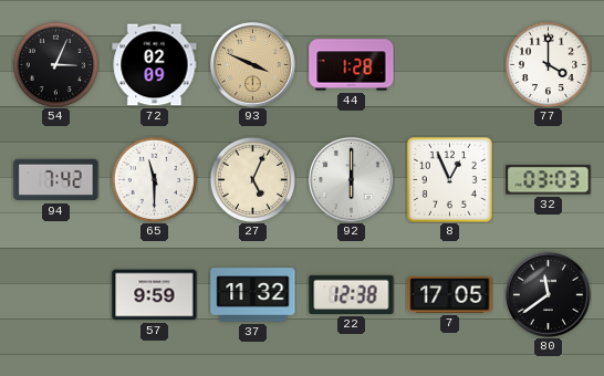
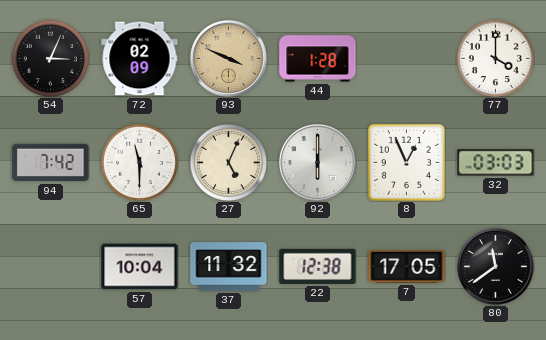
57: 9:59 -> 10:04 (140, 267)
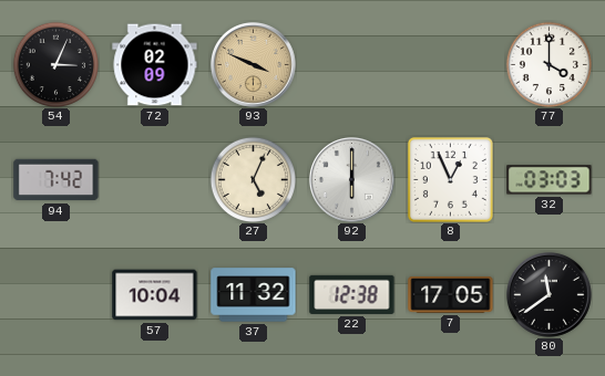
44: 1:28 -> none (318, 59)
65: 11:30 -> none (139, 162)
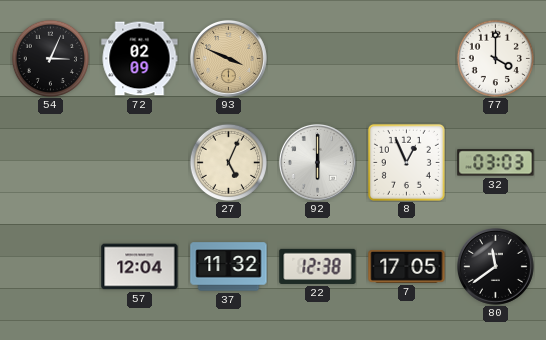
94: 7:42 -> none (57, 180)
57: 10:04 -> 12:04 (140, 267)
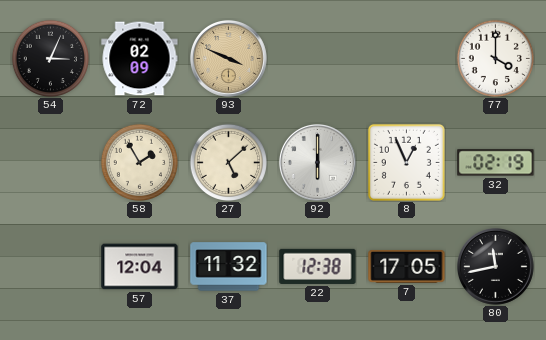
58: none -> 1:55 (139, 162)
27: 5:04 -> 5:08 (228, 162)
32: 03:03 -> 02:19 (496, 163)
80: 11:39 -> 11:43 (495, 266)
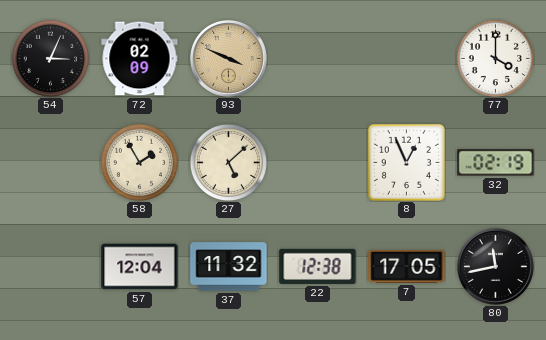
92: 6:00 -> none (317, 162)
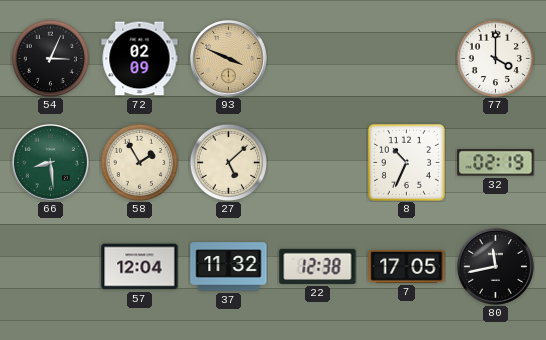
66: none -> 8:29 (50, 162)
8: 12:56 -> 10:34 (406, 162)
